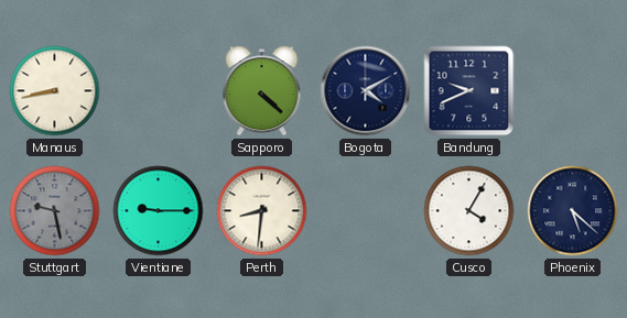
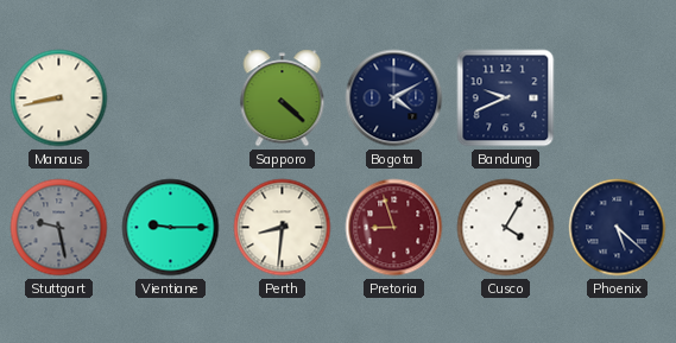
Pretoria: none -> 8:57 (394, 228)
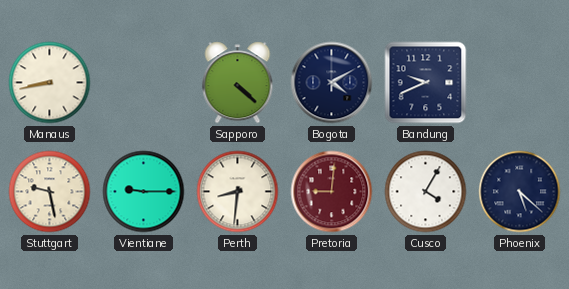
Stuttgart dial: grey -> cream (50, 192)
Pretoria: 8:57 -> 9:01 (332, 192)
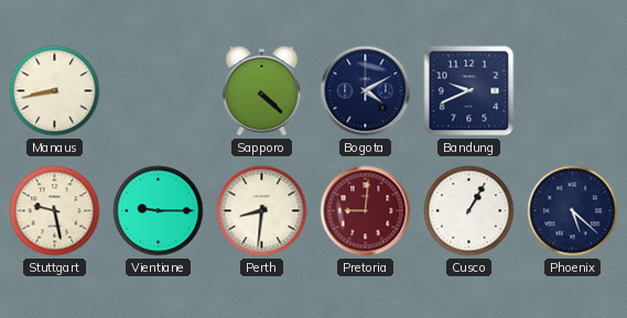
Cusco: 4:05 -> 1:05 (469, 211)
